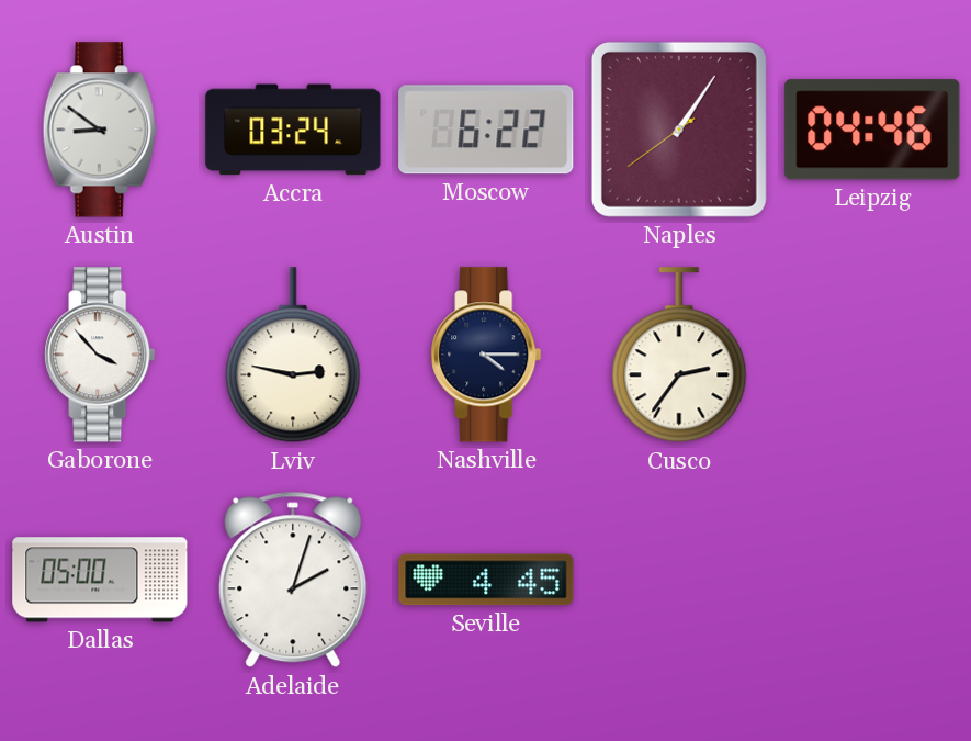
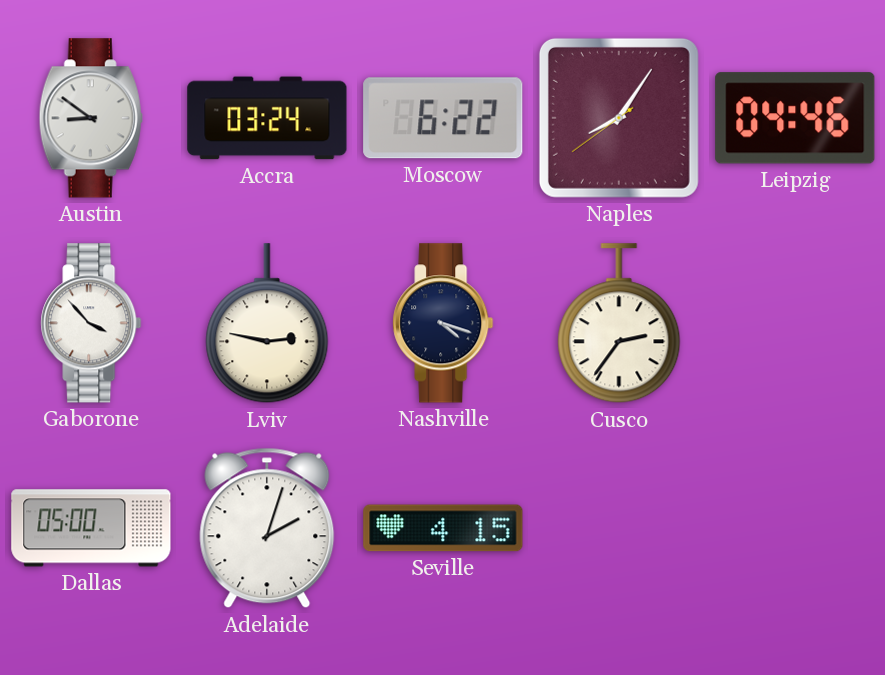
Naples: 1:05 -> 8:05 (619, 118)
Nashville: 4:15 -> 4:18 (443, 323)
Seville: 4:45 -> 4:15 (443, 528)
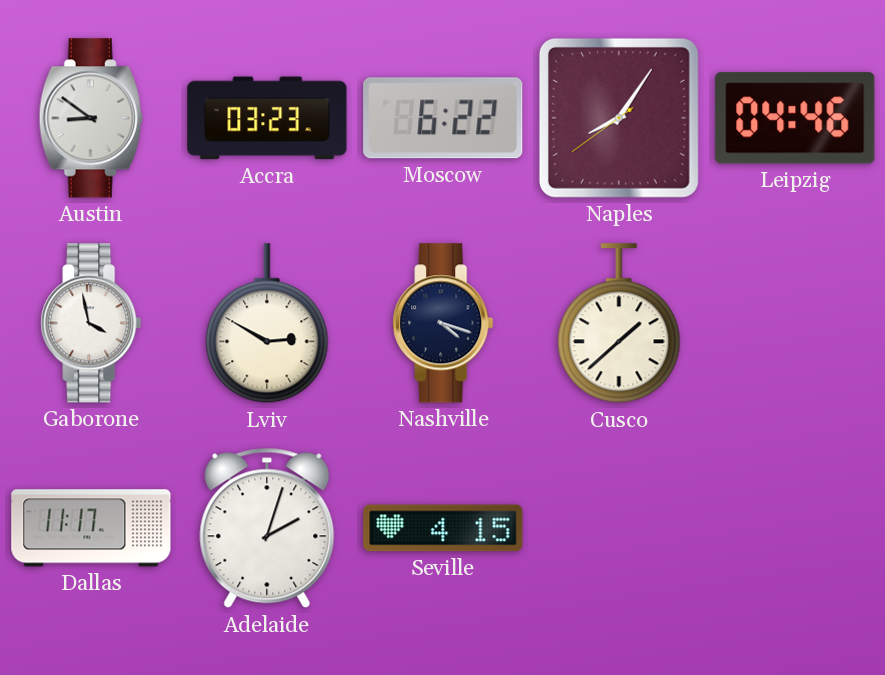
Accra: 03:24 -> 03:23 (267, 118)
Gaborone: 3:53 -> 3:58 (91, 323)
Lviv: 2:47 -> 2:50 (267, 324)
Cusco: 2:36 -> 1:38 (619, 324)
Dallas: 05:00 -> 11:17 (91, 528)
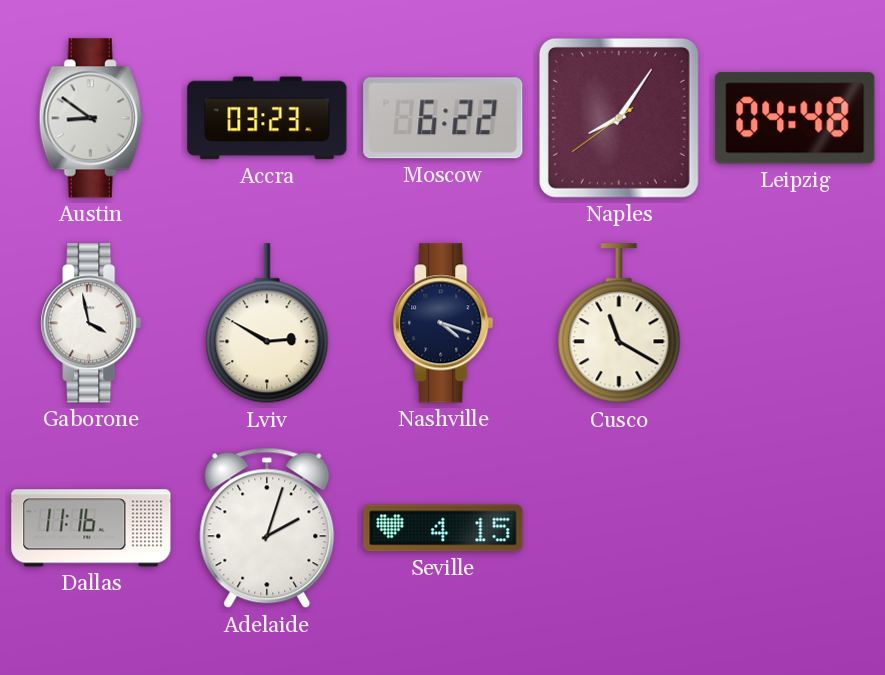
Leipzig: 04:46 -> 04:48 (795, 118)
Cusco: 1:38 -> 11:20 (619, 324)
Dallas: 11:17 -> 11:16 (91, 528)
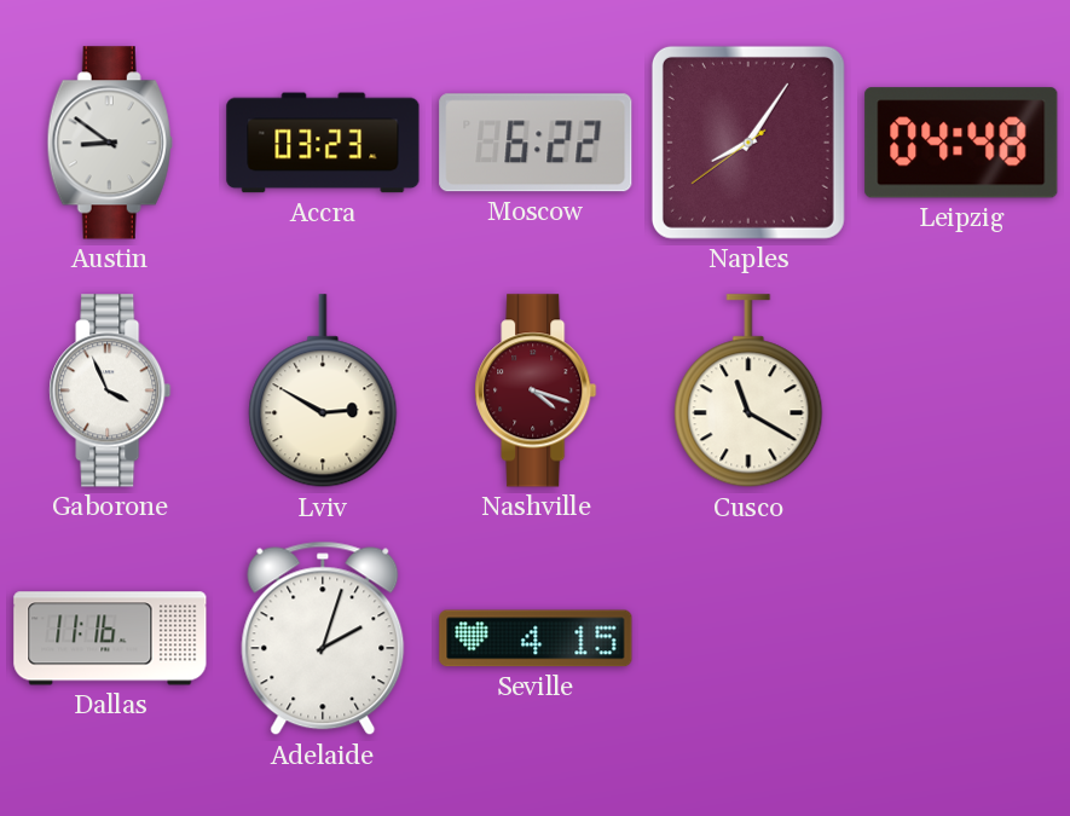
Gaborone: 3:58 -> 3:56 (110, 390)
Nashville dial: navy -> burgundy (536, 390)
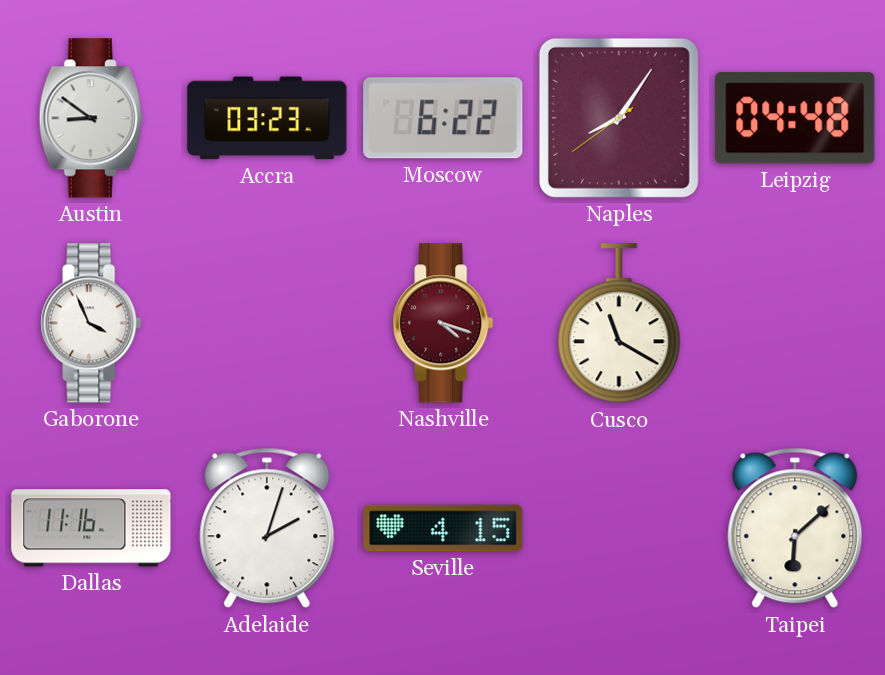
Lviv: 2:50 -> none (323, 392)
Taipei: none -> 6:08 (795, 528)
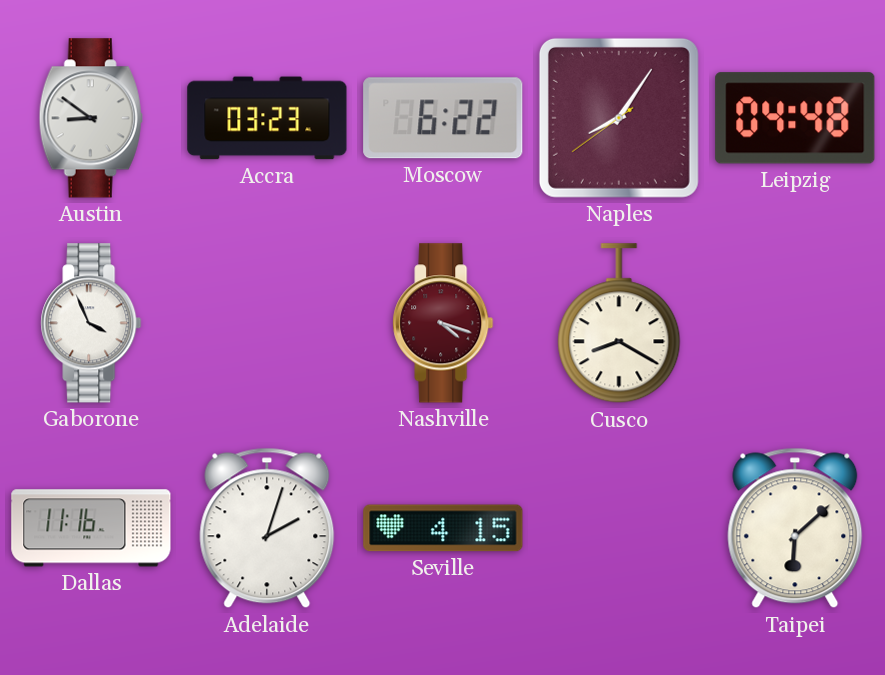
Cusco: 11:20 -> 8:20 (619, 324)
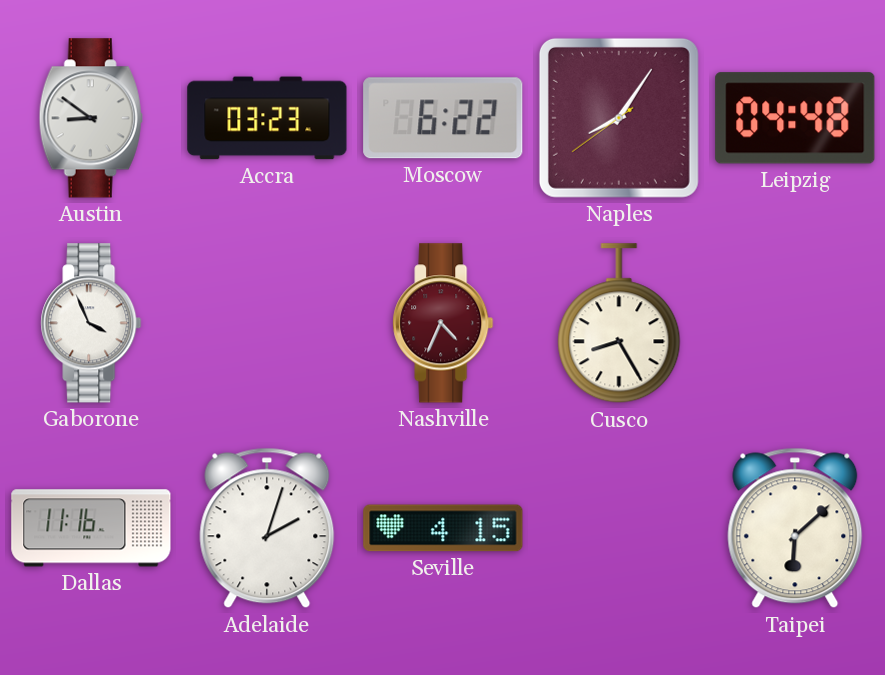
Nashville: 4:18 -> 4:34 (443, 323)
Cusco: 8:20 -> 8:25 (619, 324)
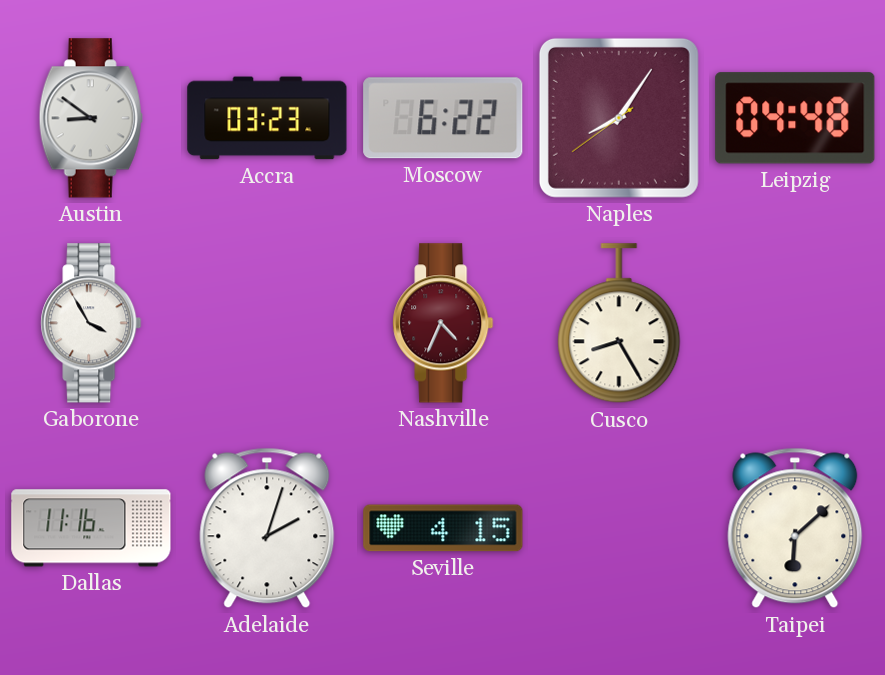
Gaborone: 3:56 -> 3:55 (91, 323)
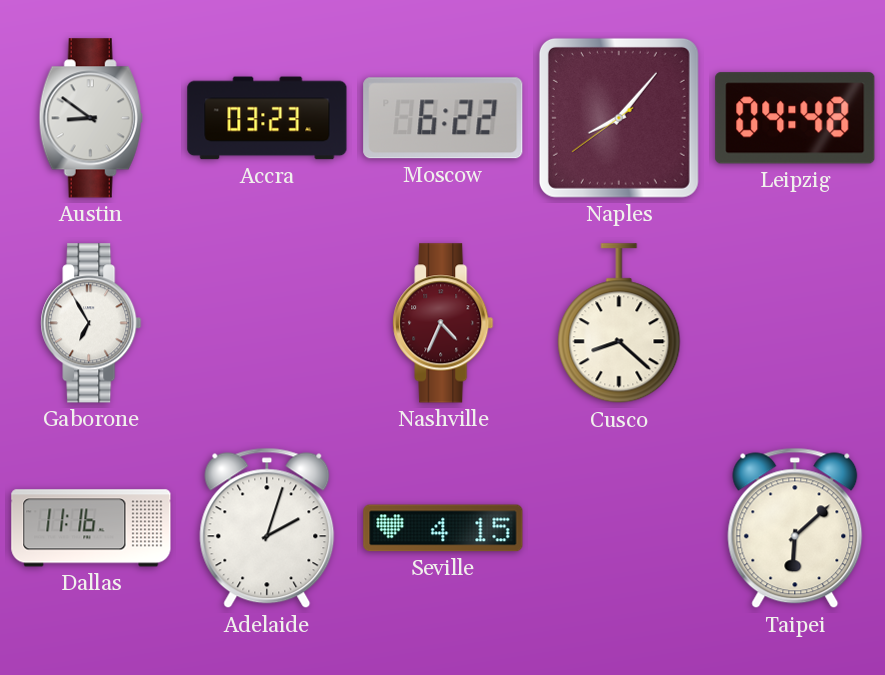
Naples: 8:05 -> 8:06 (619, 118)
Gaborone: 3:55 -> 6:55 (91, 323)
Cusco: 8:25 -> 8:22 (619, 324)
